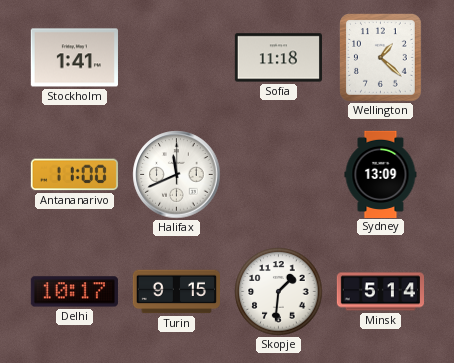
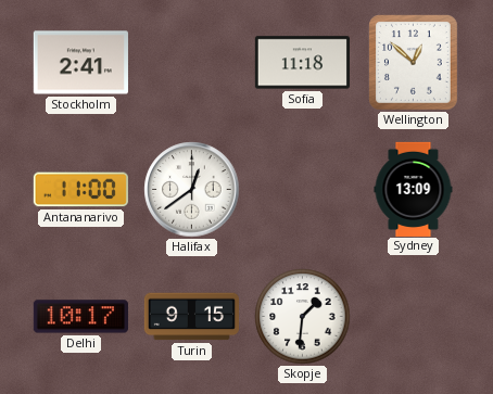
Stockholm: 1:41 -> 2:41 (80, 63)
Wellington: 1:22 -> 12:52 (414, 63)
Halifax: 11:41 -> 12:39 (192, 190)
Minsk: 5:14 -> none (380, 292)
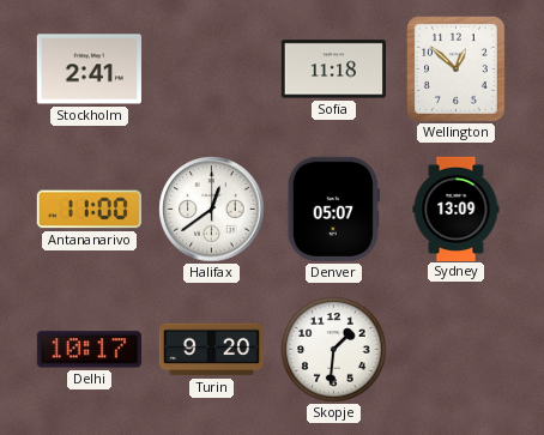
Denver: none -> 05:07 (333, 209)
Turin: 9:15 -> 9:20 (211, 350)
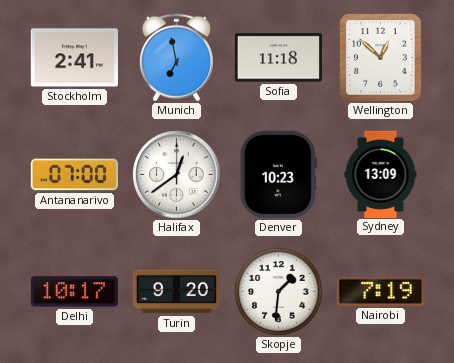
Munich: none -> 6:58 (176, 58)
Antananarivo: 11:00 -> 07:00 (74, 175)
Denver: 05:07 -> 10:23 (278, 174)
Nairobi: none -> 7:19 (380, 291)
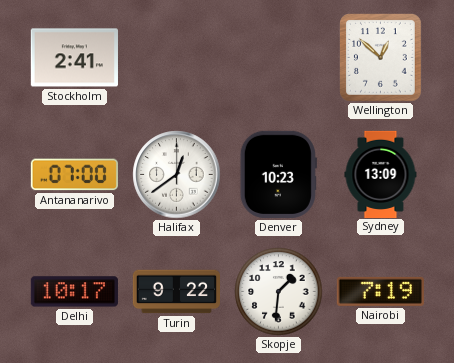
Munich: 6:58 -> none (176, 58)
Sofia: 11:18 -> none (278, 58)
Turin: 9:20 -> 9:22 (176, 292)
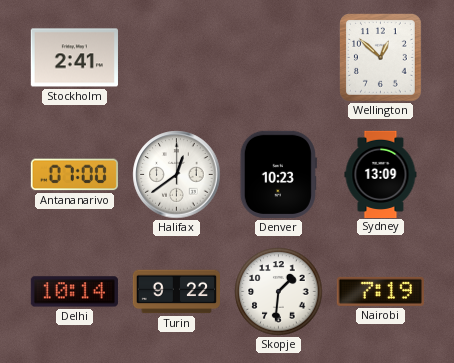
Delhi: 10:17 -> 10:14 (74, 292)
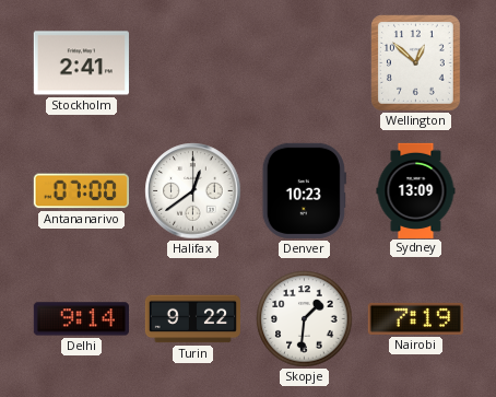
Delhi: 10:14 -> 9:14 (81, 319)
